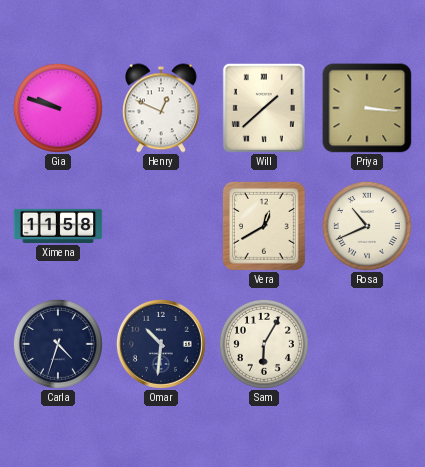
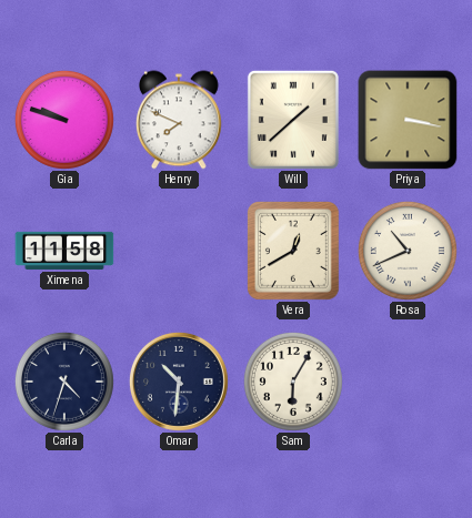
Henry: 12:49 -> 7:49 (179, 120)
Priya: 3:16 -> 3:17 (408, 120)
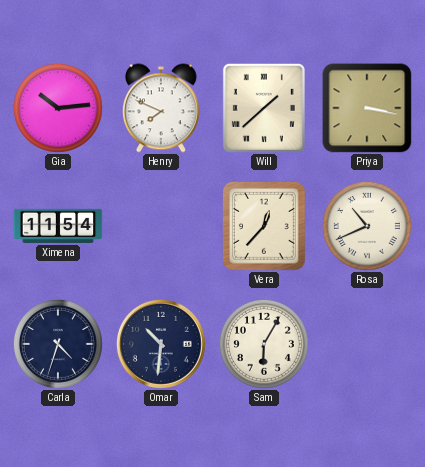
Gia: 9:48 -> 10:14 (58, 108)
Ximena: 11:58 -> 11:54 (58, 226)
Vera: 12:40 -> 12:37 (264, 227)
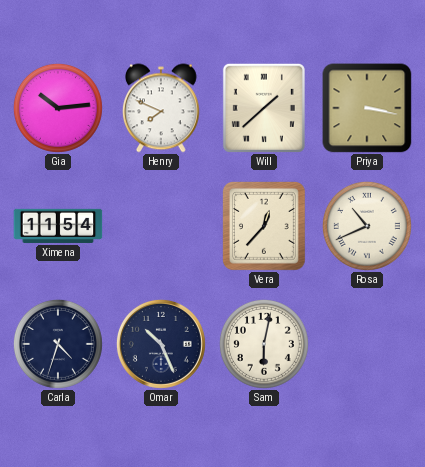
Omar: 10:31 -> 10:26 (161, 344)
Sam: 6:05 -> 6:02 (264, 344)
